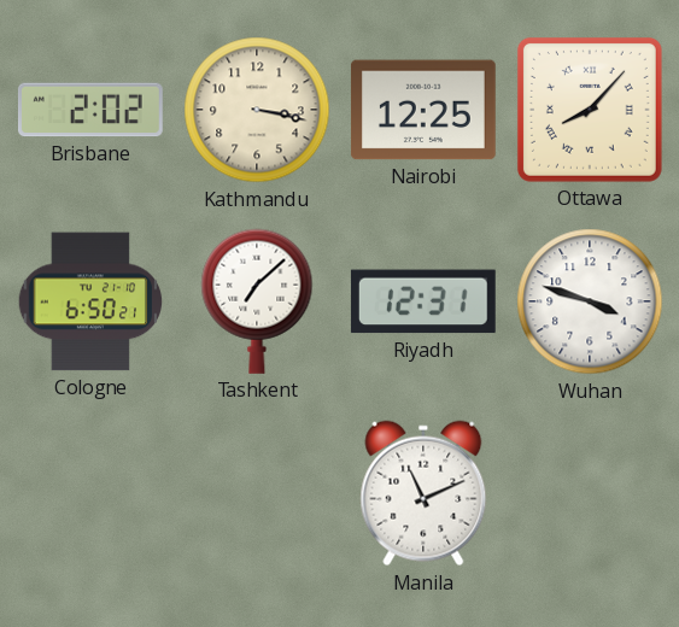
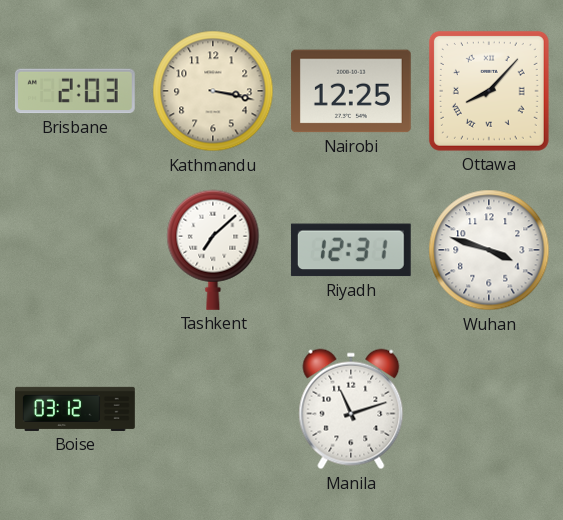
Brisbane: 2:02 -> 2:03 (75, 91)
Cologne: 6:50 -> none (90, 301)
Boise: none -> 03:12 (75, 409)
Manila: 11:11 -> 11:12 (351, 409)
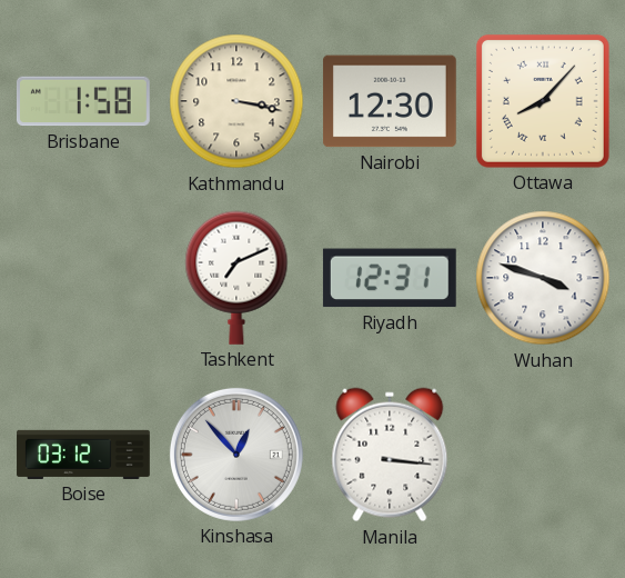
Brisbane: 2:03 -> 1:58 (83, 101)
Nairobi: 12:25 -> 12:30 (390, 101)
Tashkent: 7:08 -> 7:11 (236, 278)
Kinshasa: none -> 12:53 (236, 455)
Manila: 11:12 -> 3:16 (390, 455)
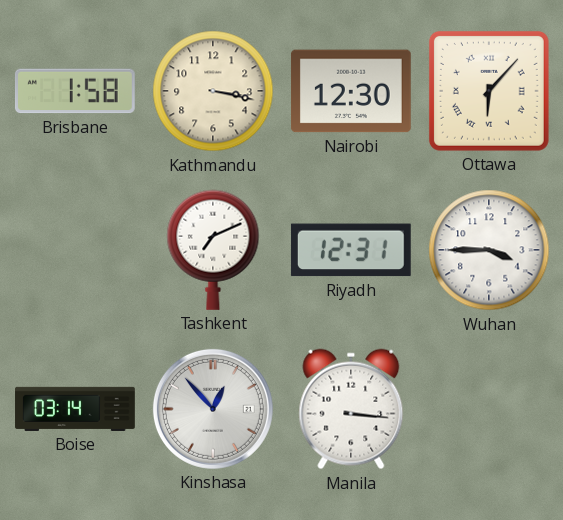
Ottawa: 8:07 -> 6:07 (489, 91)
Wuhan: 3:48 -> 3:45 (489, 250)
Boise: 03:12 -> 03:14 (75, 409)
